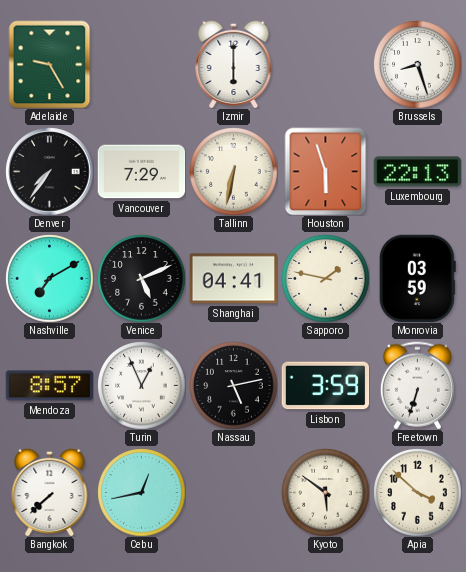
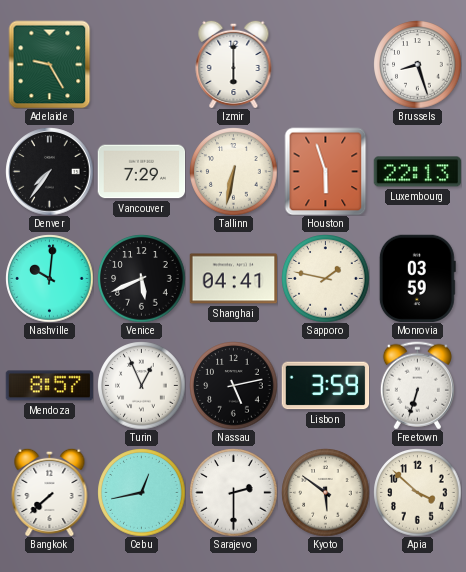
Nashville: 7:10 -> 10:01 (49, 278)
Venice: 5:11 -> 5:41 (141, 278)
Sarajevo: none -> 2:30 (233, 492)
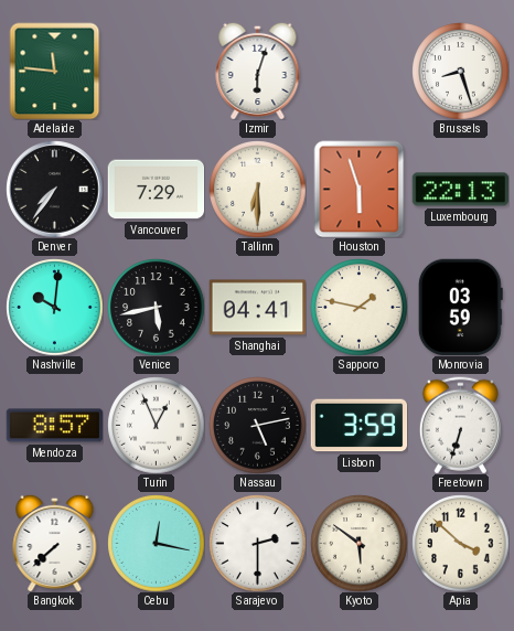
Adelaide: 9:25 -> 11:46 (55, 71)
Izmir: 6:00 -> 6:03 (258, 71)
Tallinn: 6:32 -> 6:30 (257, 189)
Venice: 5:41 -> 5:43 (156, 307)
Cebu: 12:43 -> 12:17 (156, 543)
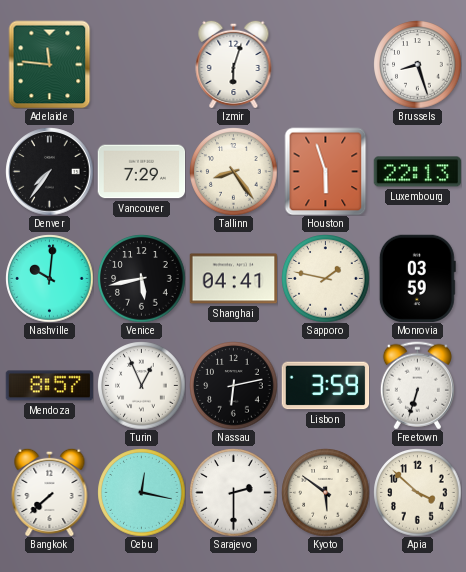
Tallinn: 6:30 -> 8:24 (233, 171)
Nassau: 5:13 -> 6:13 (233, 385)
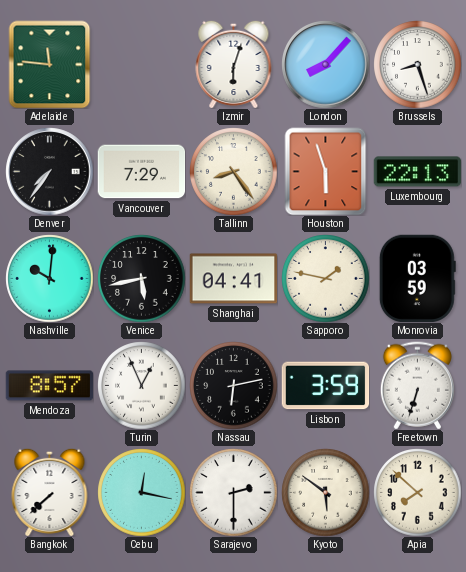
London: none -> 8:07 (325, 64)
Apia: 3:52 -> 7:52 (417, 492)
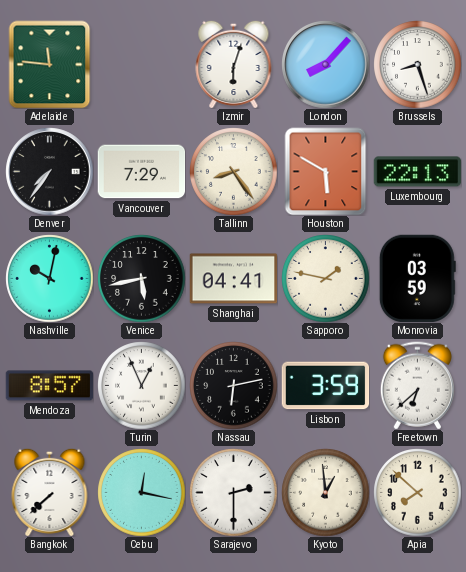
Houston: 5:57 -> 5:50 (326, 171)
Nashville: 10:01 -> 10:02 (49, 278)
Freetown: 6:33 -> 6:38 (417, 385)
Kyoto: 5:51 -> 12:59 (325, 492)
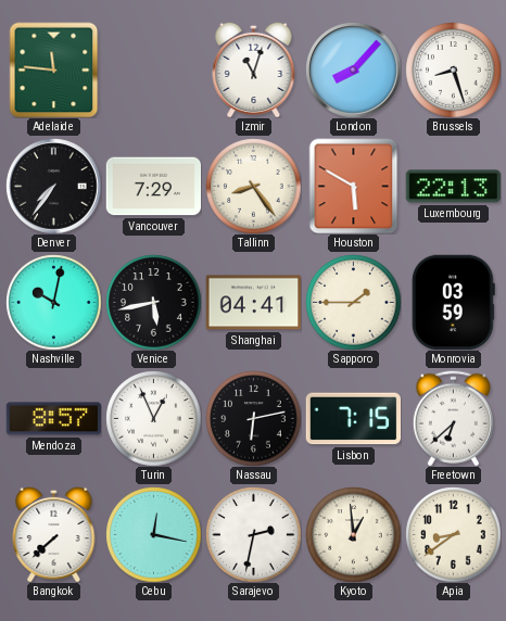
Izmir: 6:03 -> 11:03 (254, 69)
Sapporo: 1:47 -> 1:45 (353, 302)
Lisbon: 3:59 -> 7:15 (353, 419)
Sarajevo: 2:30 -> 2:32 (253, 534)
Apia: 7:52 -> 8:39 (453, 534)
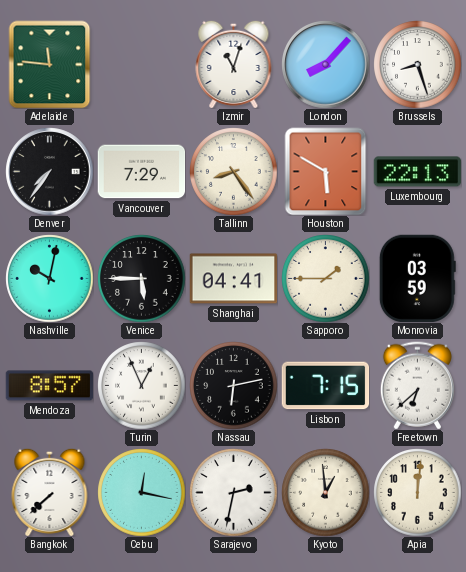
Venice: 5:43 -> 5:45 (141, 278)
Apia: 8:39 -> 12:01 (417, 492)
